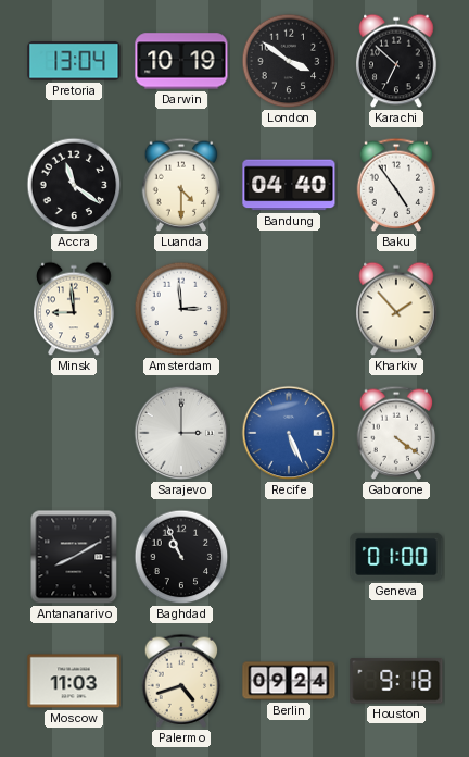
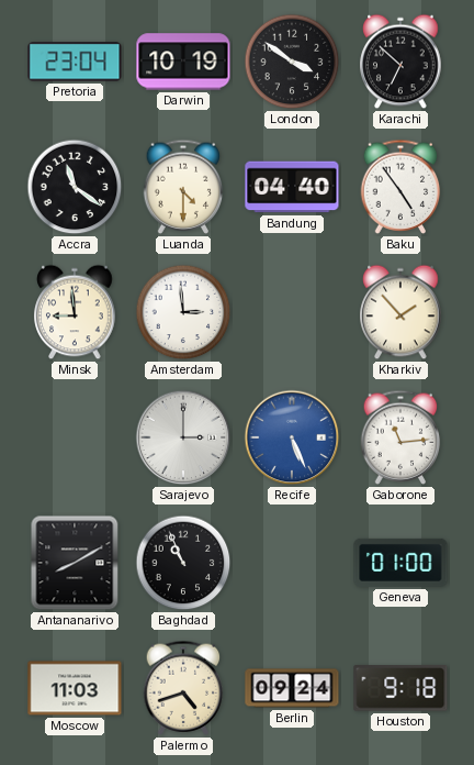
Pretoria: 13:04 -> 23:04 (75, 62)
Gaborone: 4:21 -> 11:14 (400, 437)
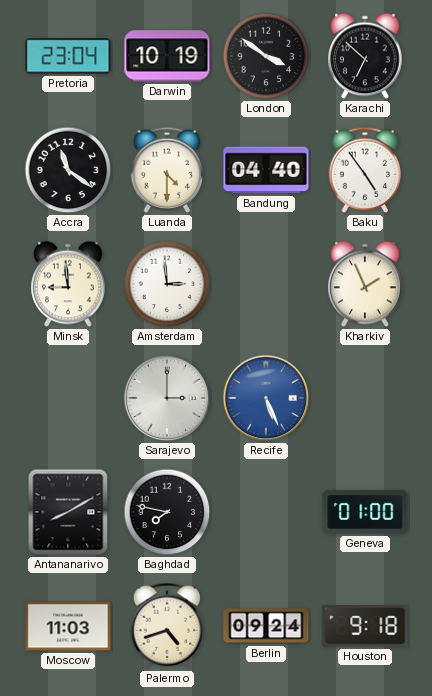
Kharkiv: 1:53 -> 1:56 (365, 284)
Gaborone: 11:14 -> none (400, 437)
Baghdad: 10:56 -> 7:47 (167, 512)
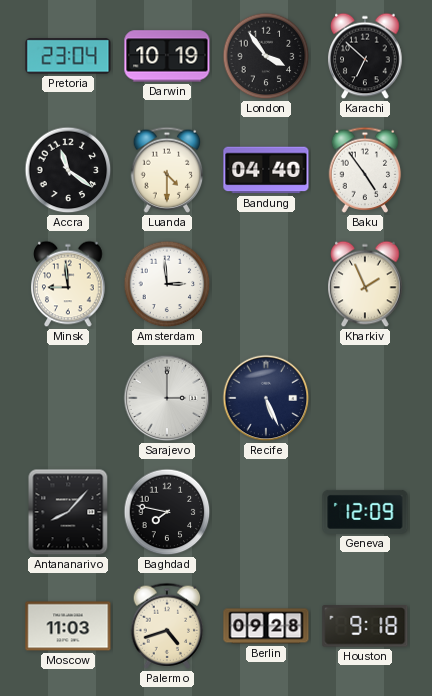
London: 3:51 -> 3:54 (266, 56)
Recife dial: blue -> navy (266, 398)
Antananarivo: 8:10 -> 8:07 (68, 512)
Geneva: 01:00 -> 12:09 (365, 512)
Berlin: 09:24 -> 09:28 (266, 626)
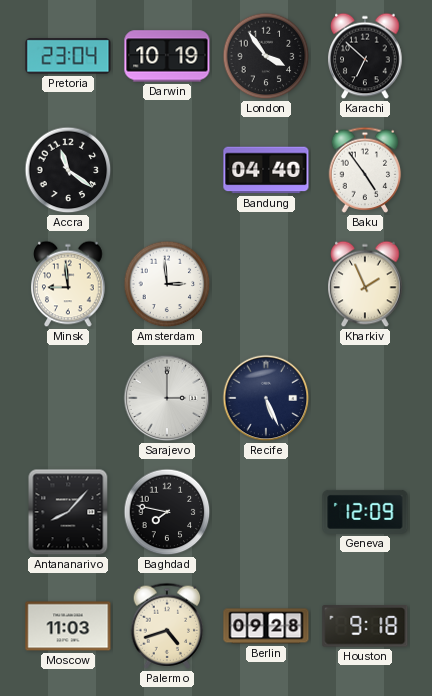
Luanda: 4:30 -> none (167, 170)
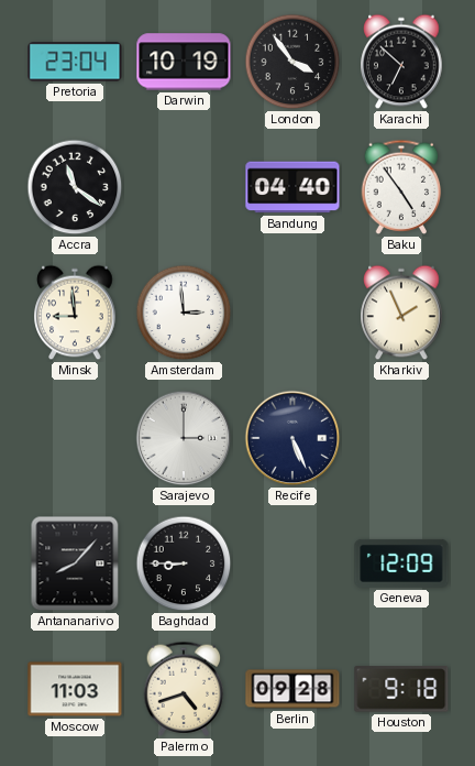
Baghdad: 7:47 -> 8:45 (184, 563)
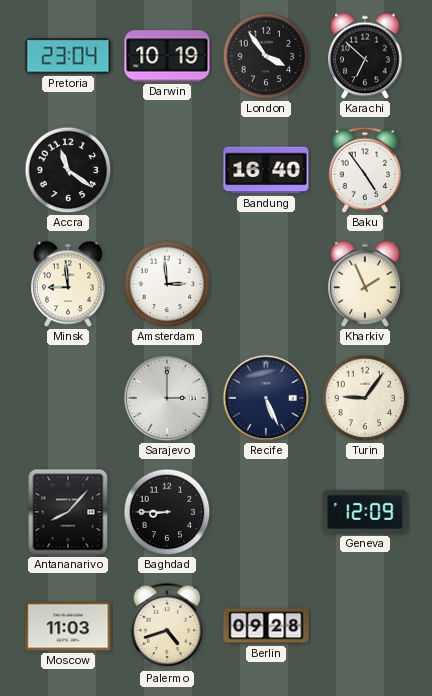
Bandung: 04:40 -> 16:40 (266, 170)
Turin: none -> 9:06 (365, 398)
Houston: 9:18 -> none (401, 689)
